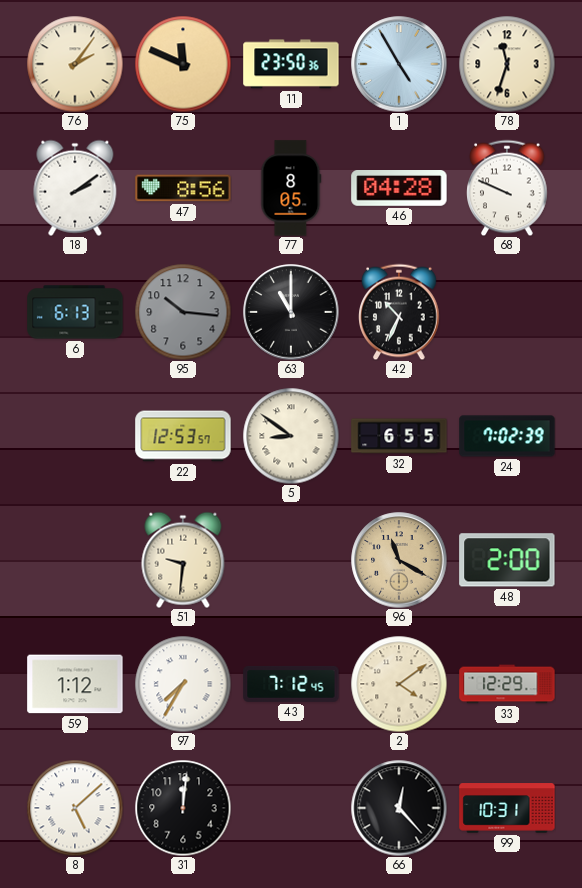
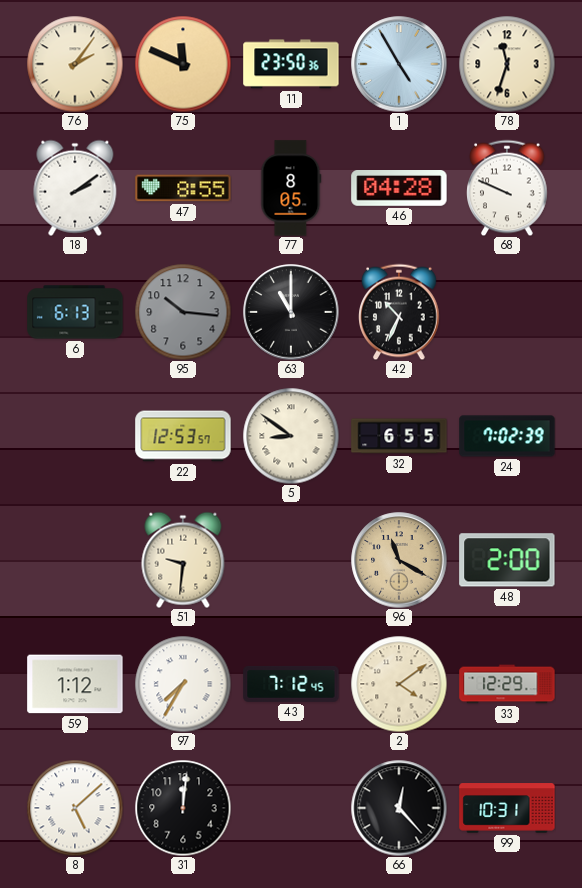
47: 8:56 -> 8:55 (183, 188)
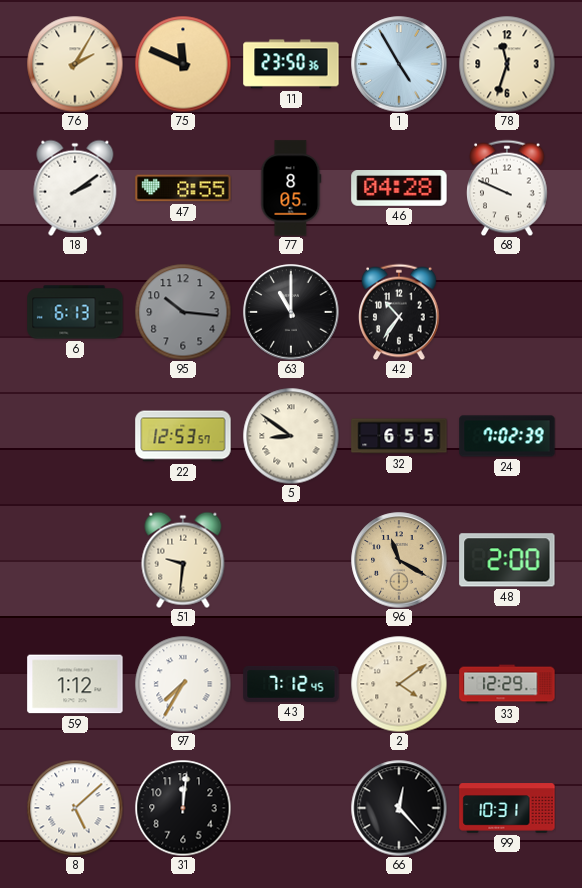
76: 2:06 -> 2:05 (75, 64)
42: 10:34 -> 10:36 (399, 312)
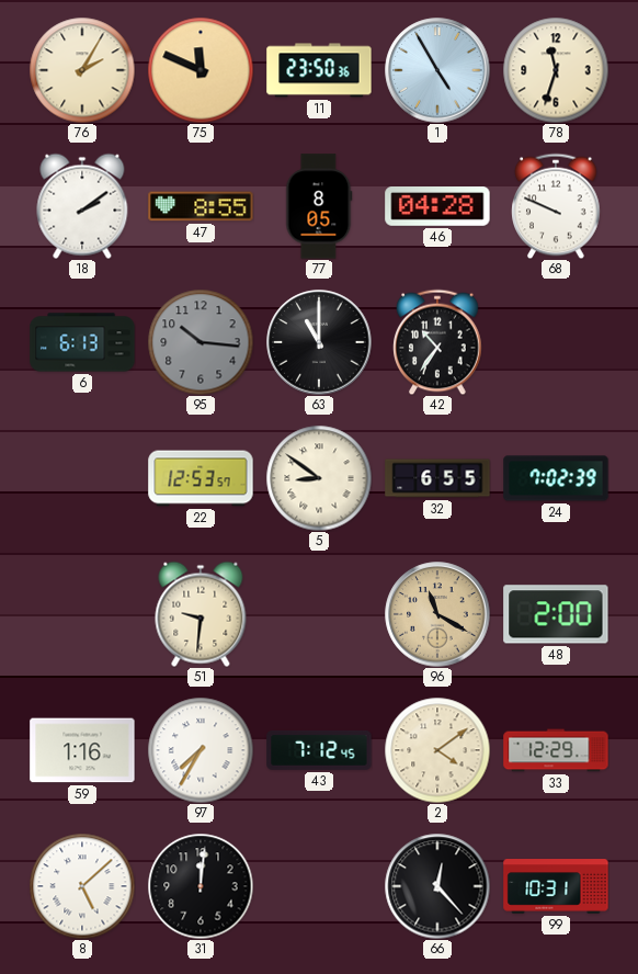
59: 1:12 -> 1:16 (82, 750)
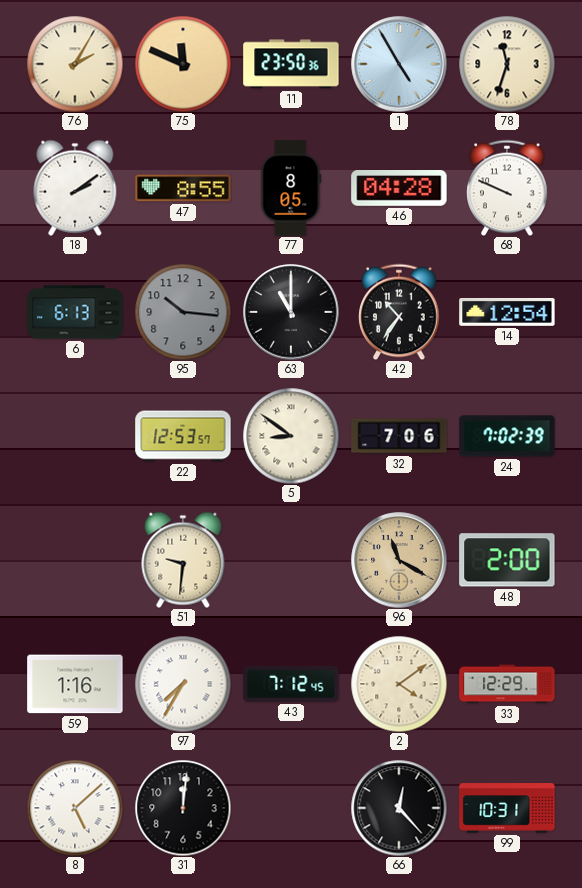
14: none -> 12:54 (507, 313)
32: 6:55 -> 7:06 (399, 436)
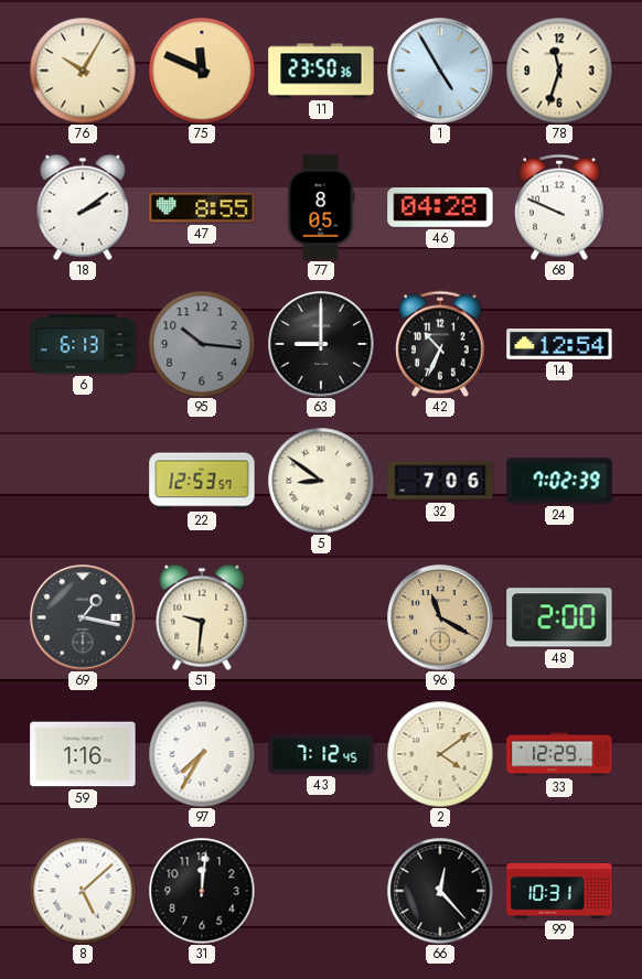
76: 2:05 -> 10:05 (83, 71)
63: 11:00 -> 9:00 (321, 344)
42: 10:36 -> 10:34 (440, 344)
69: none -> 1:17 (83, 617)
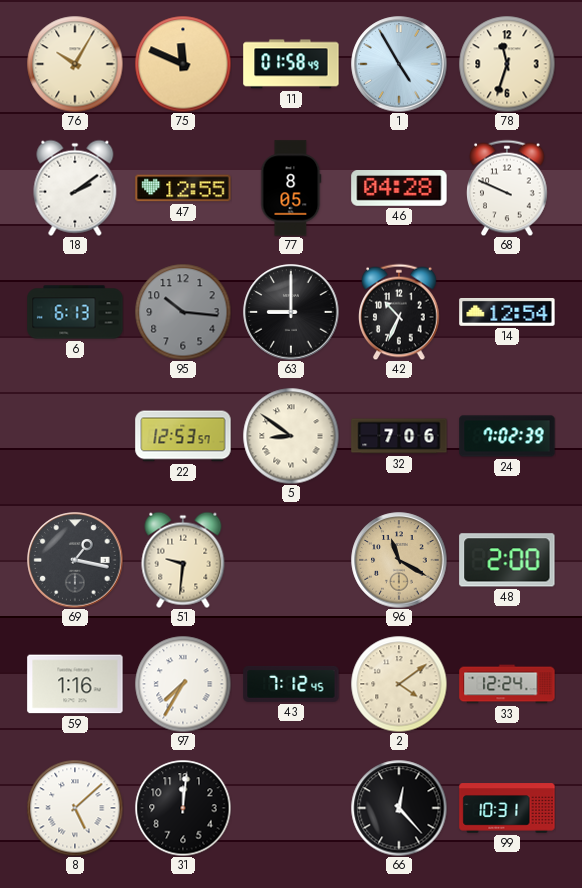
11: 23:50 -> 01:58 (291, 64)
47: 8:55 -> 12:55 (183, 188)
33: 12:29 -> 12:24 (507, 684)
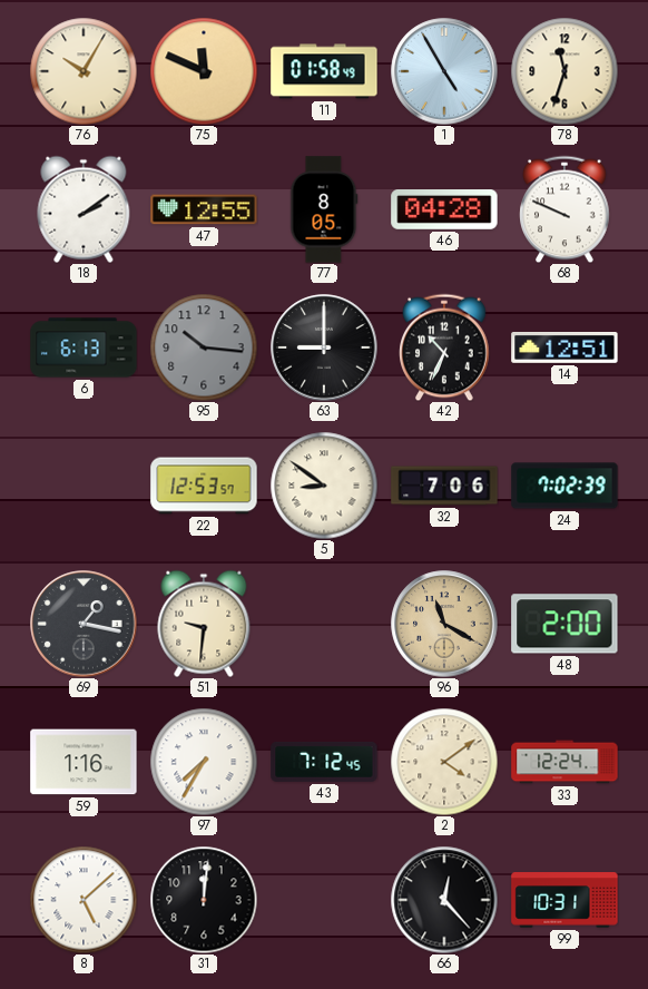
14: 12:54 -> 12:51 (564, 349)
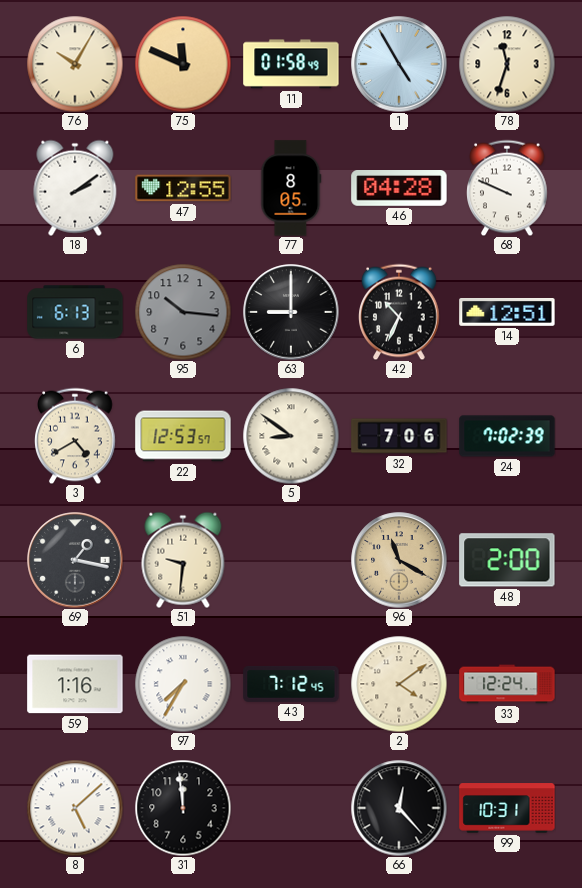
3: none -> 4:40 (75, 436)
31: 12:01 -> 11:59 (183, 808)
